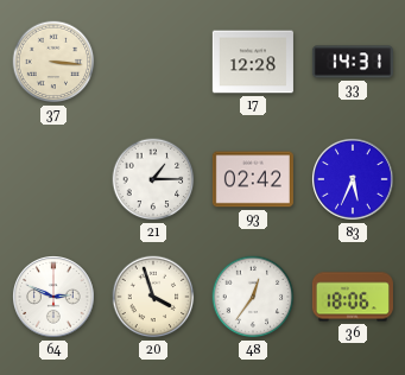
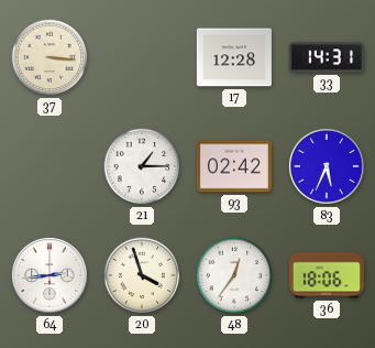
64: 2:49 -> 2:44 (51, 276)
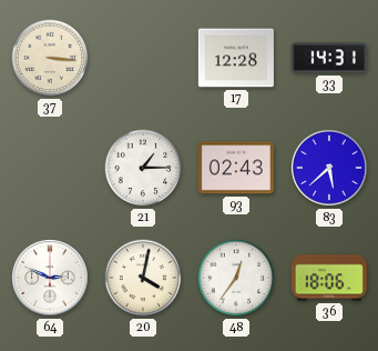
93: 02:42 -> 02:43 (236, 168)
83: 5:34 -> 5:38 (330, 169)
64: 2:44 -> 2:49 (51, 279)
20: 3:57 -> 4:02 (143, 278)
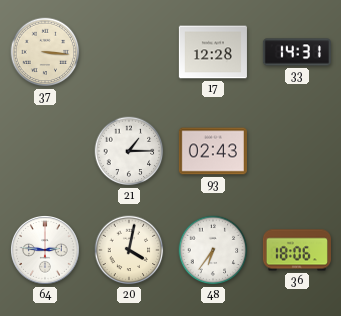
83: 5:38 -> none (330, 169)
64: 2:49 -> 2:46 (46, 251)
48: 12:36 -> 6:36 (213, 250)
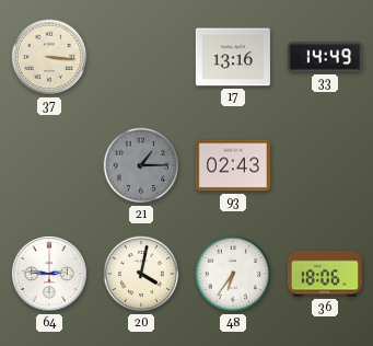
17: 12:28 -> 13:16 (233, 57)
33: 14:31 -> 14:49 (325, 57)
21 dial: white -> grey (141, 165)
